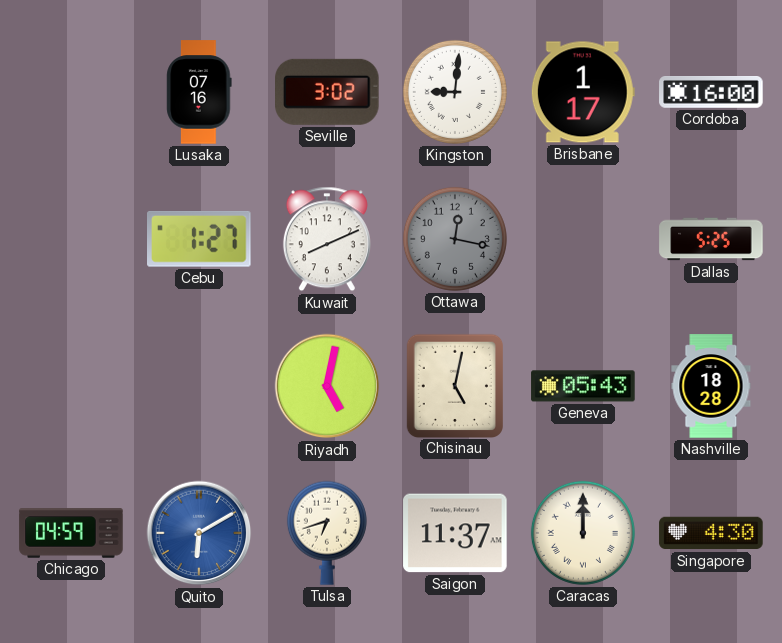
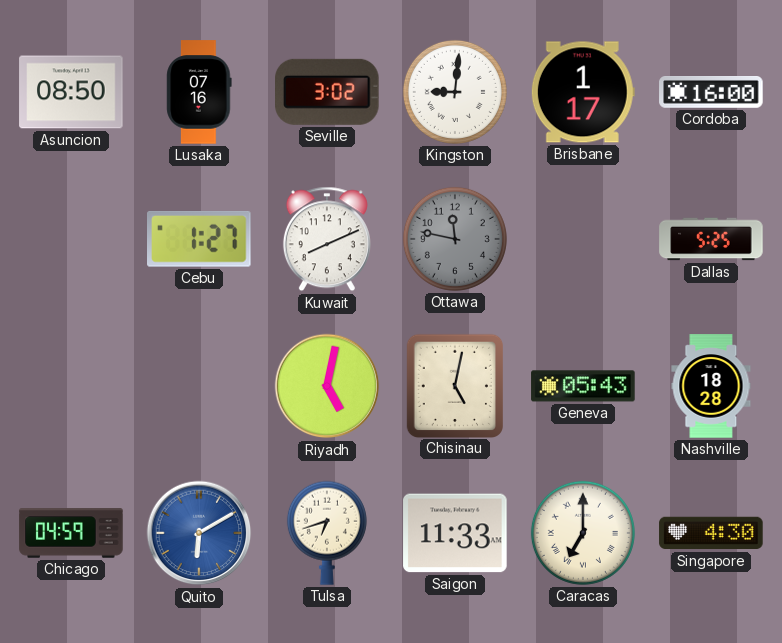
Asuncion: none -> 08:50 (71, 92)
Ottawa: 12:17 -> 11:47 (455, 239)
Saigon: 11:37 -> 11:33 (455, 533)
Caracas: 12:00 -> 7:00 (583, 533)
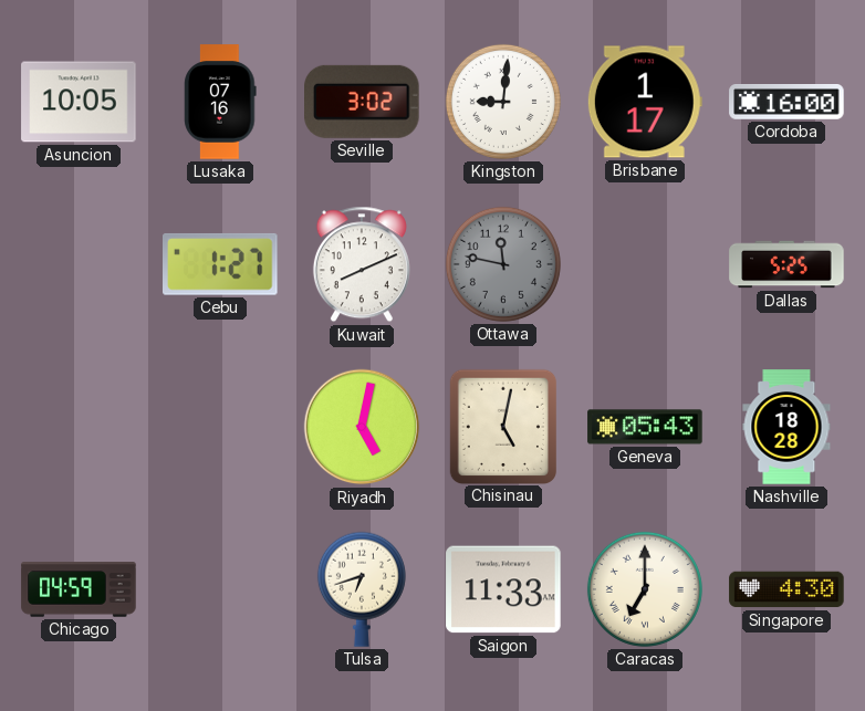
Asuncion: 08:50 -> 10:05 (79, 102)
Quito: 6:10 -> none (199, 533)
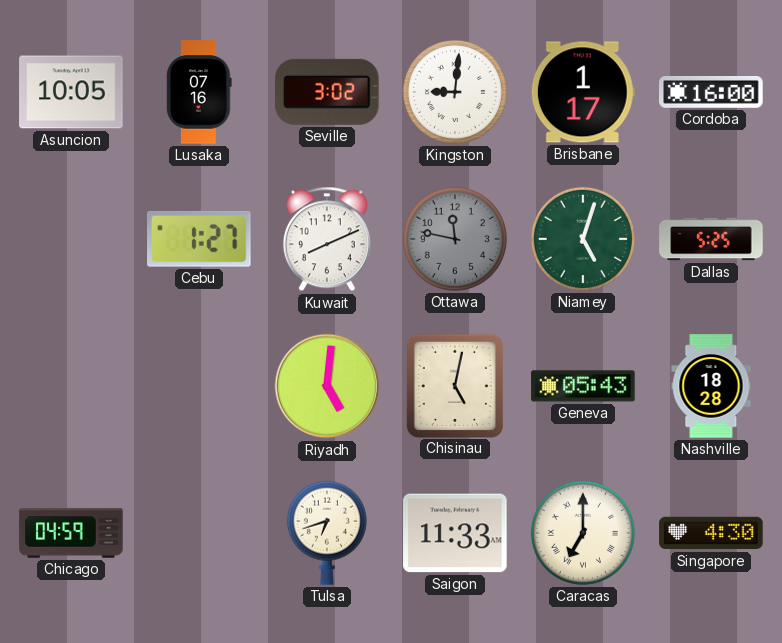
Niamey: none -> 5:03 (583, 239)
Riyadh: 5:02 -> 5:01 (327, 386)
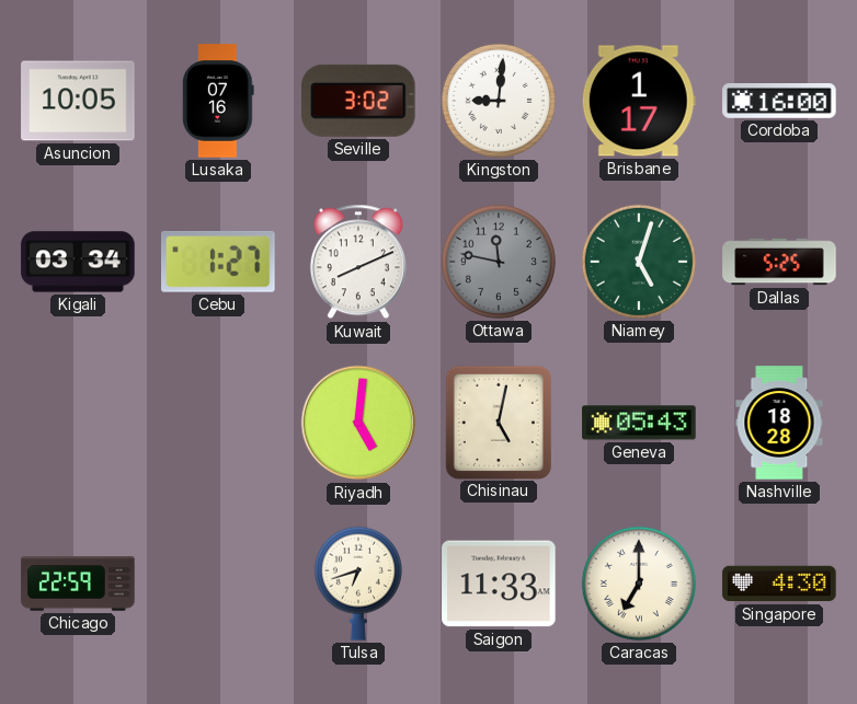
Kigali: none -> 03:34 (78, 262)
Chicago: 04:59 -> 22:59 (78, 584)
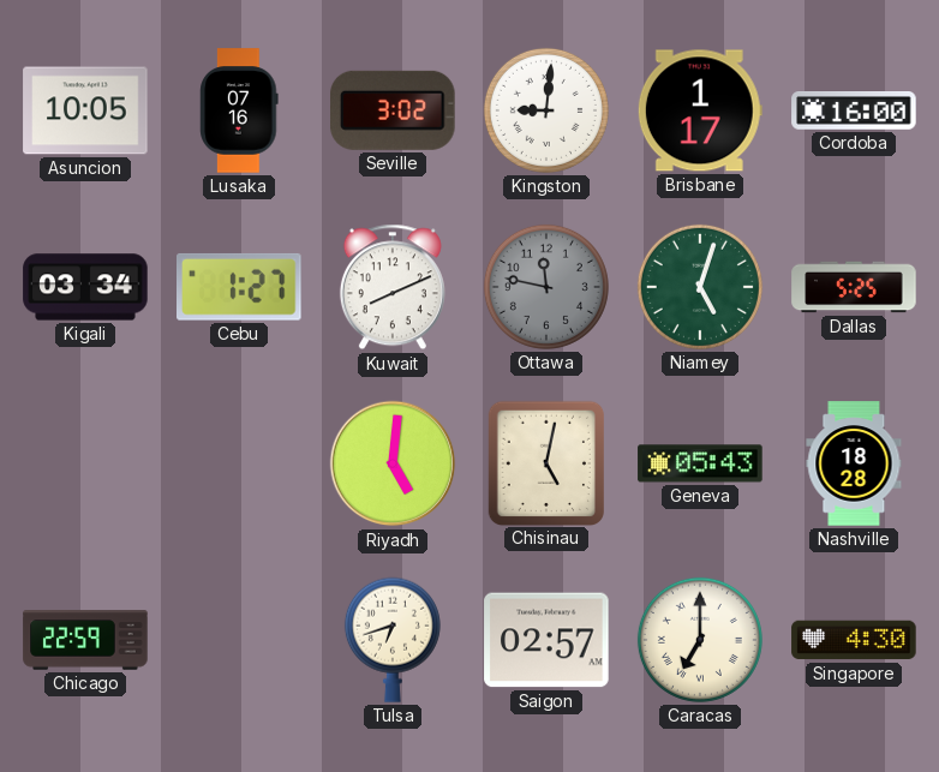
Saigon: 11:33 -> 02:57 (546, 640)
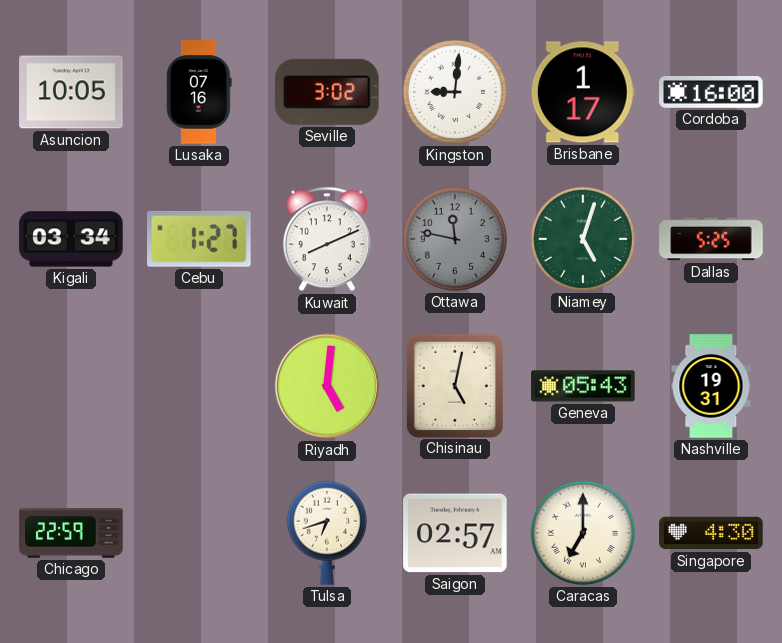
Nashville: 18:28 -> 19:31 (711, 386)
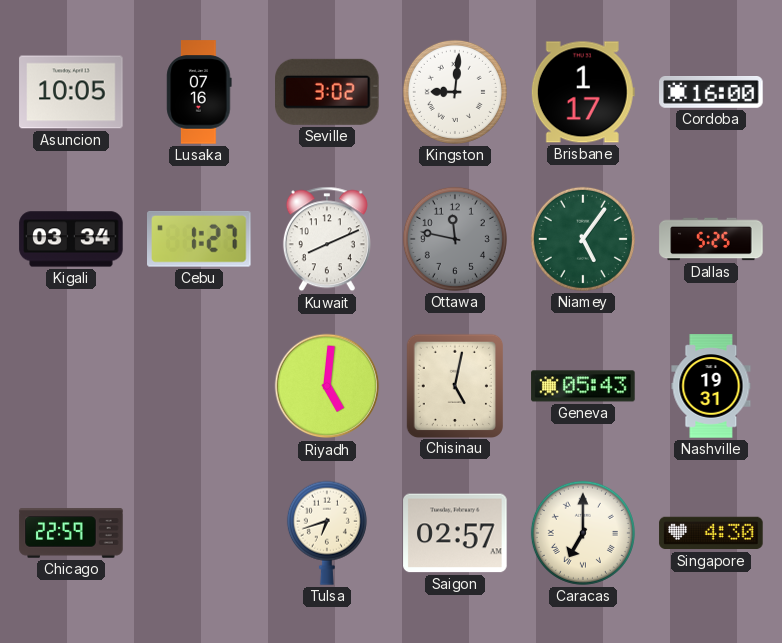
Niamey: 5:03 -> 5:06 (583, 239)
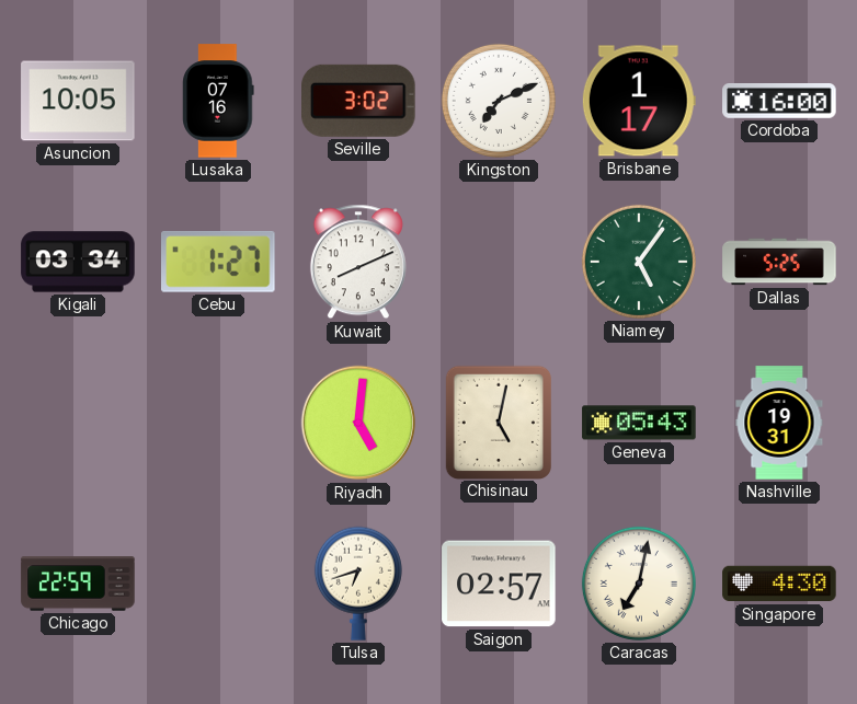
Kingston: 9:01 -> 7:11 (499, 101)
Ottawa: 11:47 -> none (455, 239)
Caracas: 7:00 -> 7:02 (639, 584)
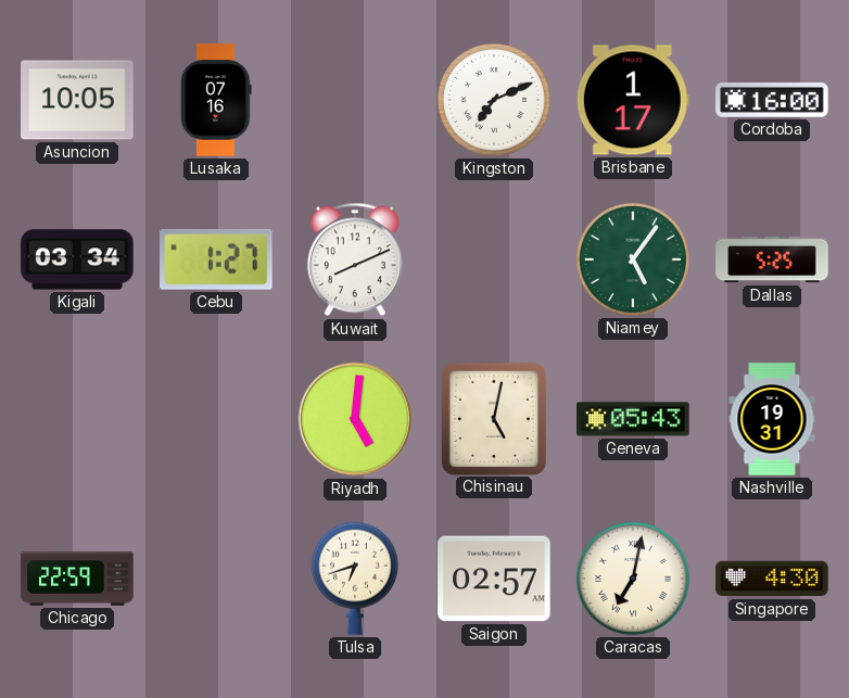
Seville: 3:02 -> none (359, 101)
